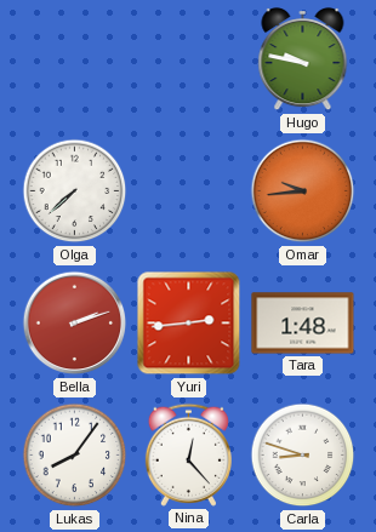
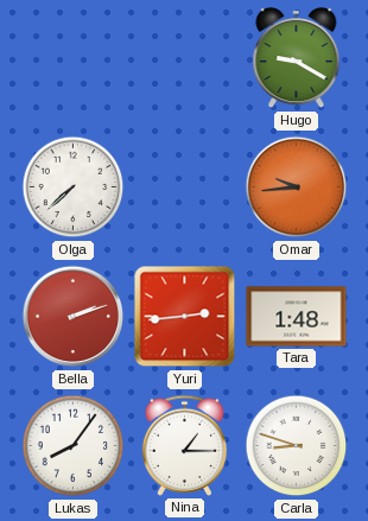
Hugo: 9:47 -> 9:20 (297, 59)
Nina: 12:23 -> 1:15 (184, 445)
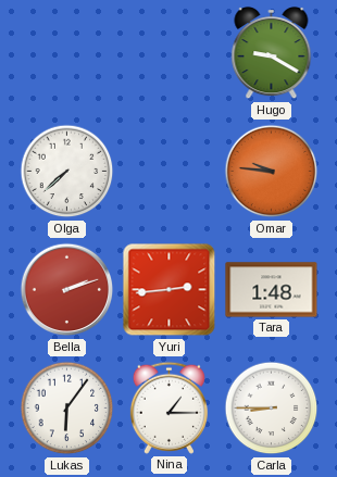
Omar: 9:44 -> 9:46 (272, 172)
Lukas: 8:06 -> 6:06 (67, 409)
Carla: 8:48 -> 8:45 (272, 409)
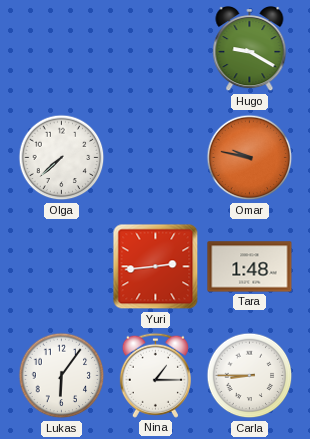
Omar: 9:46 -> 9:47 (250, 158)
Bella: 2:12 -> none (67, 290)
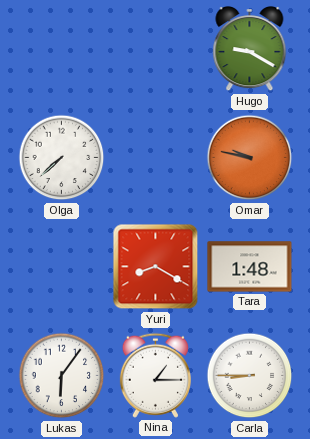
Yuri: 2:44 -> 8:20 (156, 267)
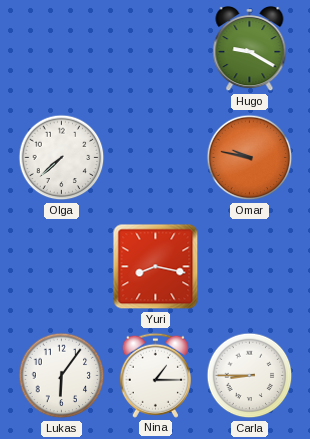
Yuri: 8:20 -> 8:17 (156, 267)
Tara: 1:48 -> none (250, 267)
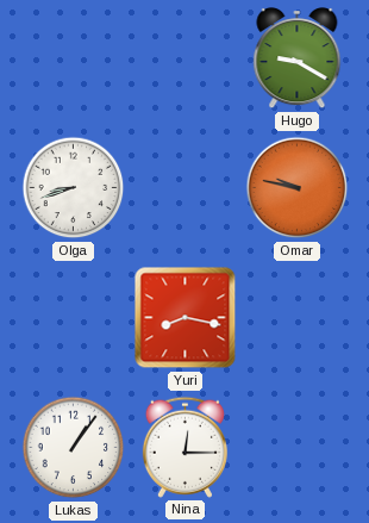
Olga: 7:38 -> 8:42 (74, 188)
Lukas: 6:06 -> 1:06 (74, 448)
Nina: 1:15 -> 12:15 (185, 447)
Carla: 8:45 -> none (250, 376)
